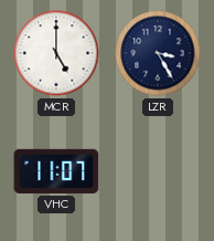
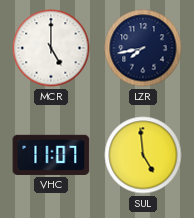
LZR: 3:25 -> 7:43 (143, 48)
SUL: none -> 4:59 (143, 155)
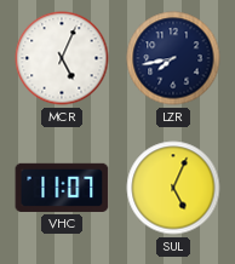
MCR: 5:00 -> 5:04 (62, 58)
SUL: 4:59 -> 5:04 (173, 188)
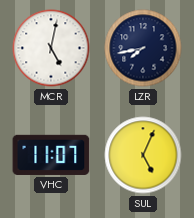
MCR: 5:04 -> 5:02 (51, 48)
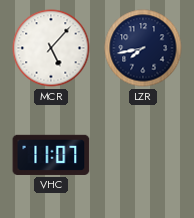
MCR: 5:02 -> 5:07 (51, 48)
SUL: 5:04 -> none (143, 155)
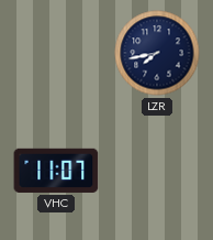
MCR: 5:07 -> none (51, 48)
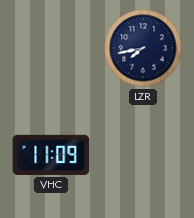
VHC: 11:07 -> 11:09 (51, 155)
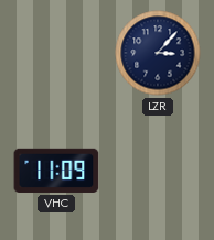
LZR: 7:43 -> 3:07 (158, 53)
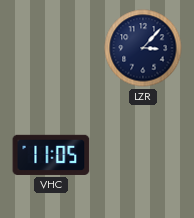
VHC: 11:09 -> 11:05 (51, 155)
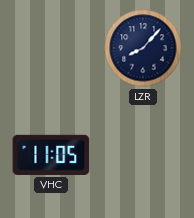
LZR: 3:07 -> 8:07 (143, 48)
